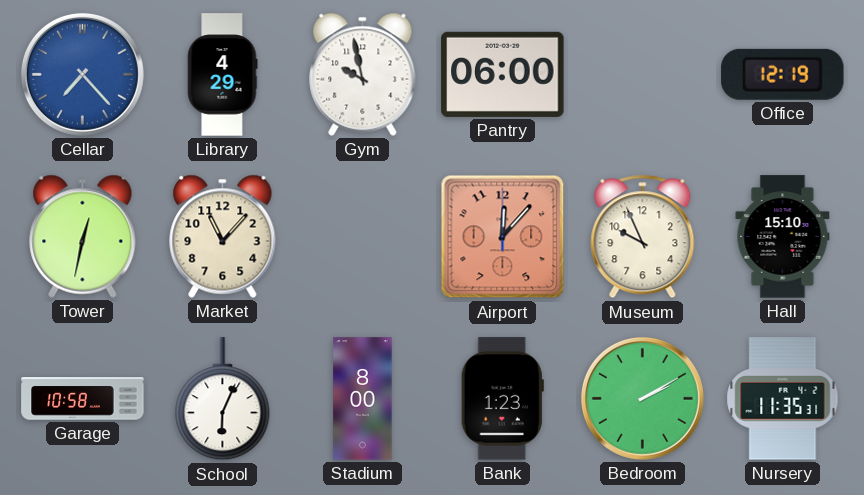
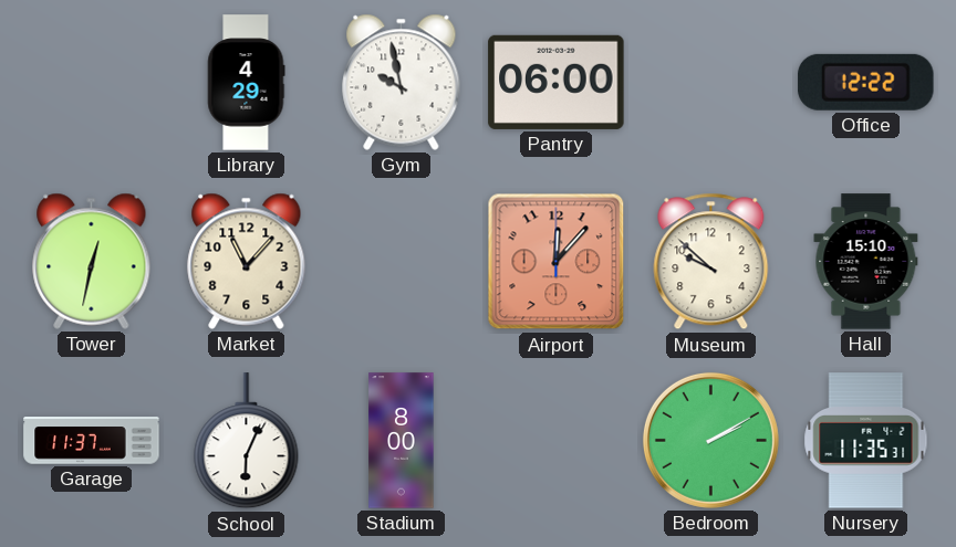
Cellar: 7:23 -> none (82, 74)
Office: 12:19 -> 12:22 (866, 82)
Museum: 9:56 -> 9:52 (711, 262)
Garage: 10:58 -> 11:37 (92, 441)
Bank: 1:23 -> none (502, 399)
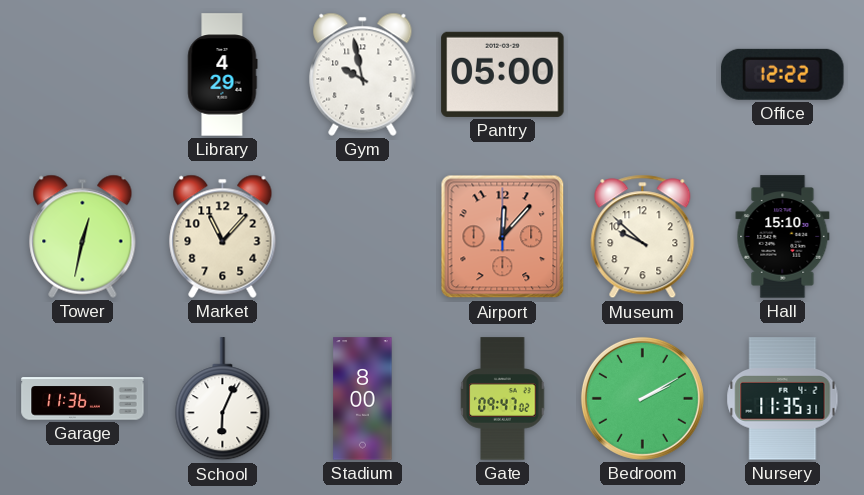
Pantry: 06:00 -> 05:00 (503, 74)
Garage: 11:37 -> 11:36 (83, 399)
Gate: none -> 09:47 (503, 399)
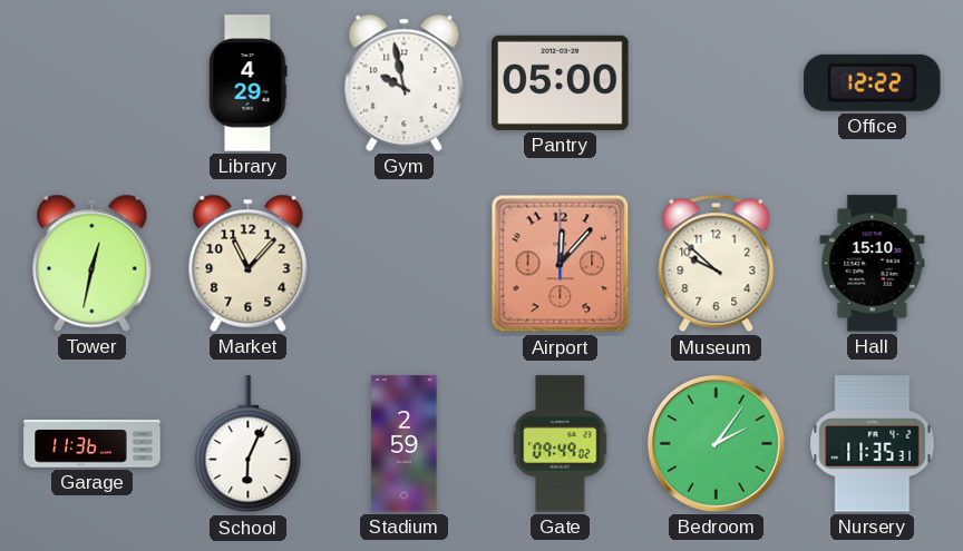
Stadium: 8:00 -> 2:59 (405, 444)
Gate: 09:47 -> 09:49 (561, 444)
Bedroom: 2:10 -> 2:06 (716, 443)
